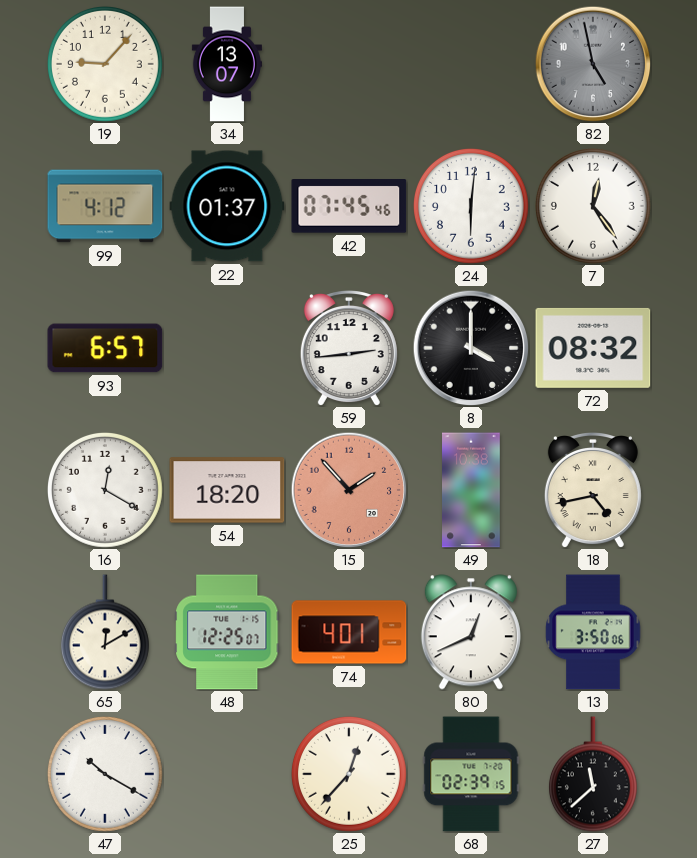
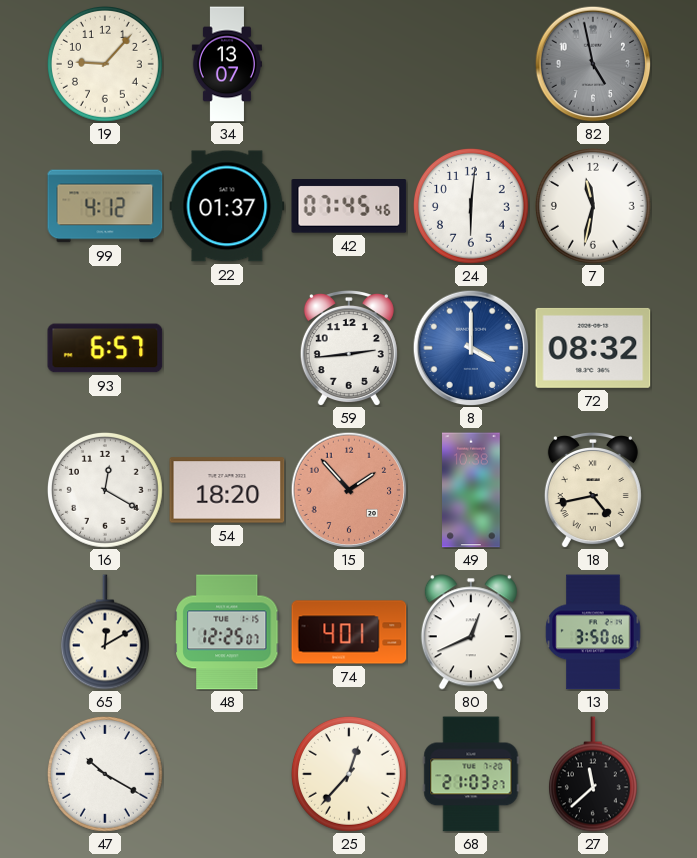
7: 12:24 -> 11:32 (593, 206)
8 dial: black -> blue (471, 348)
68: 02:39 -> 21:03 (471, 774)
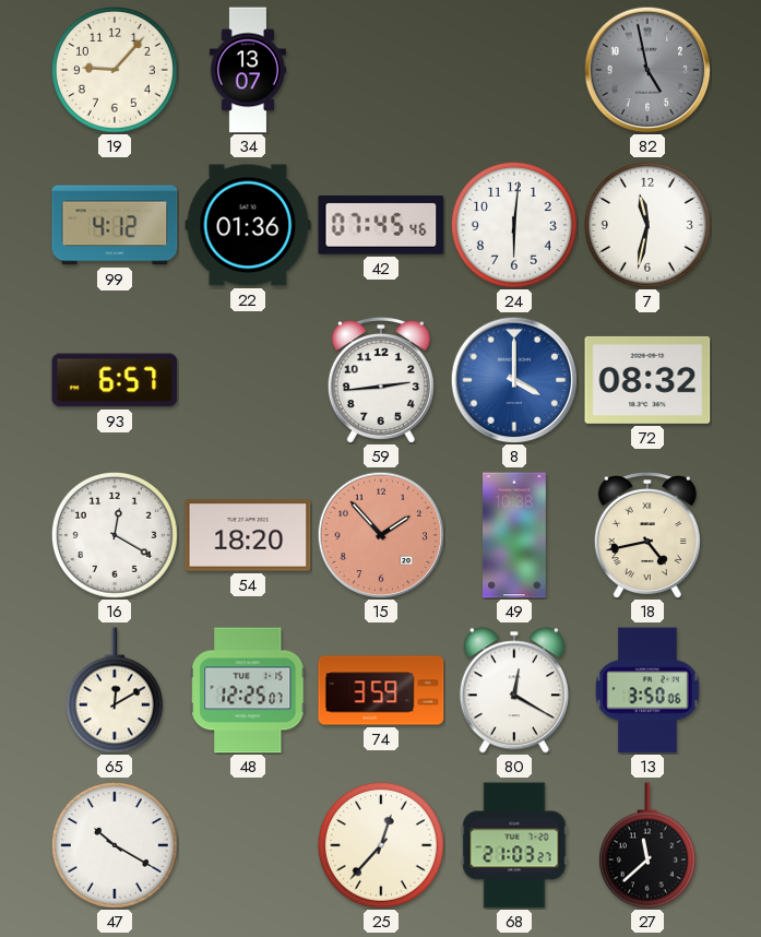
22: 01:37 -> 01:36 (248, 225)
74: 4:01 -> 3:59 (381, 690)
80: 12:41 -> 12:20 (514, 690)
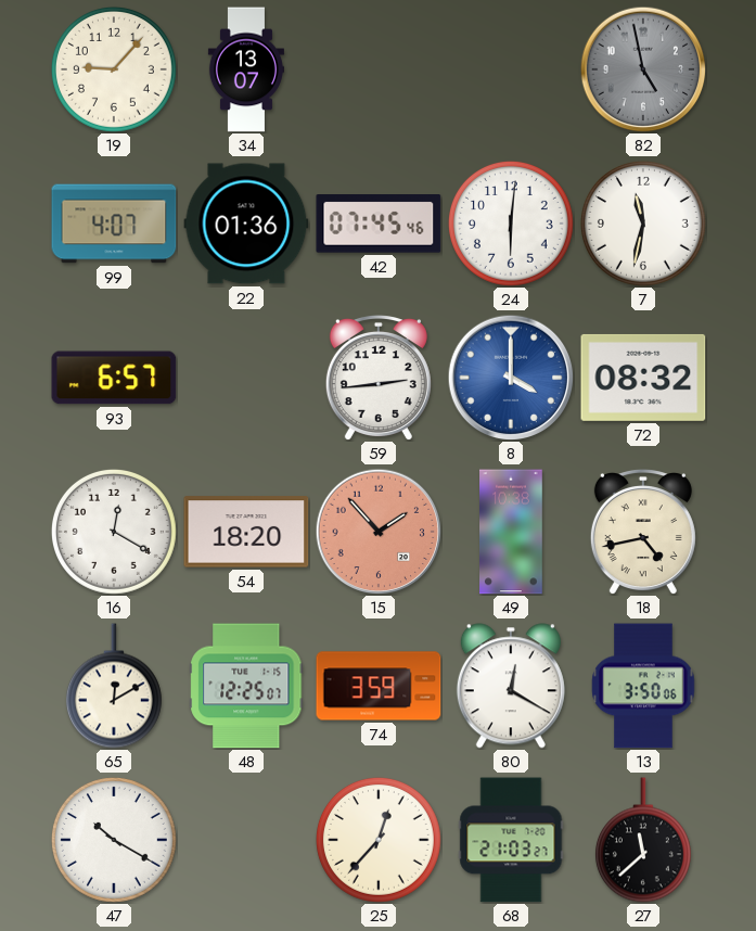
99: 4:12 -> 4:07 (114, 224)
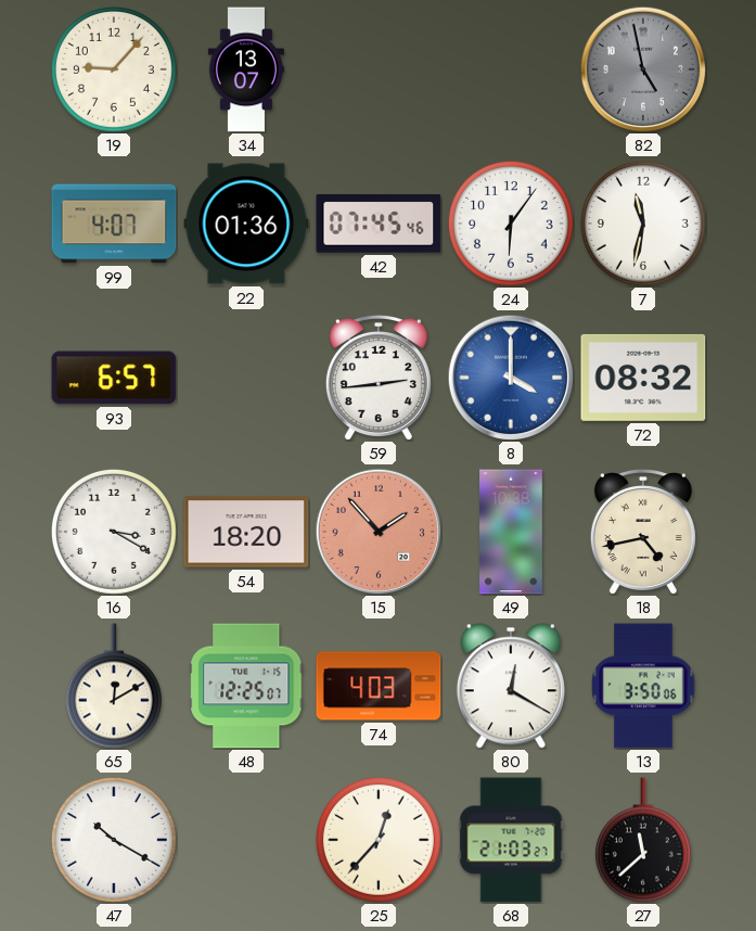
24: 6:01 -> 6:06 (511, 224)
16: 12:20 -> 3:20 (114, 532)
74: 3:59 -> 4:03 (379, 686)
